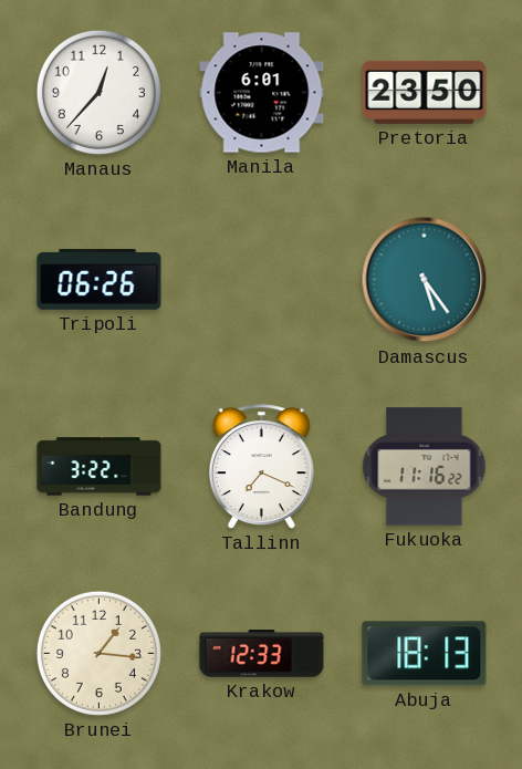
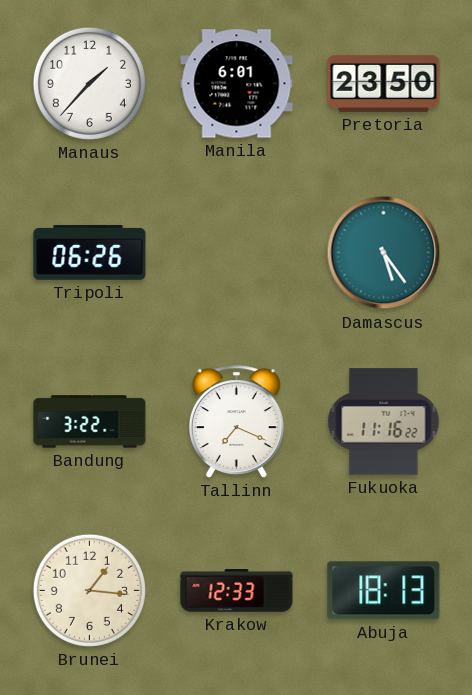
Manaus: 12:37 -> 1:37 (89, 83)
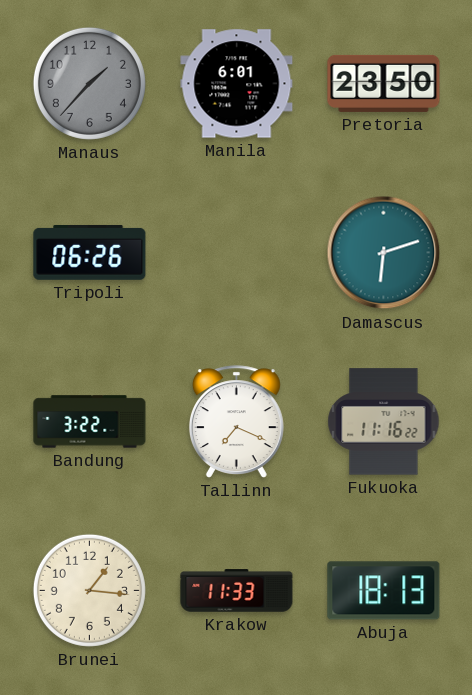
Manaus dial: white -> grey (89, 83)
Damascus: 5:24 -> 6:12 (384, 253)
Krakow: 12:33 -> 11:33 (237, 591)
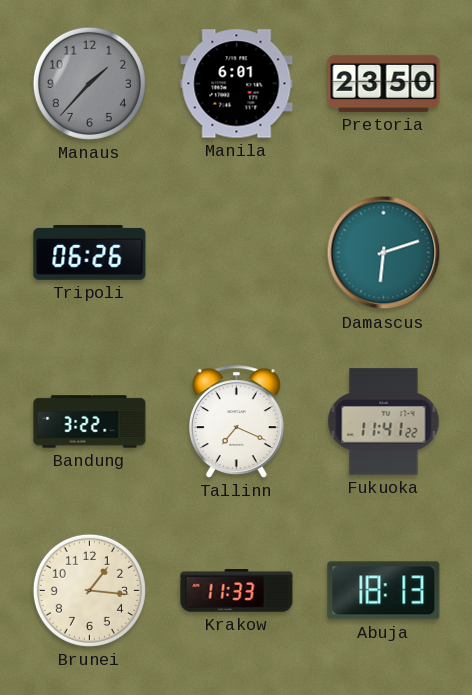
Fukuoka: 11:16 -> 11:41 (384, 422)
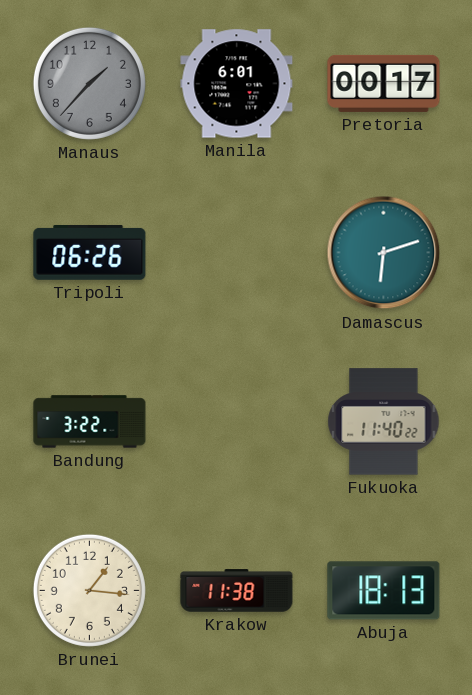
Pretoria: 23:50 -> 00:17 (384, 83)
Tallinn: 7:19 -> none (236, 422)
Fukuoka: 11:41 -> 11:40 (384, 422)
Krakow: 11:33 -> 11:38 (237, 591)
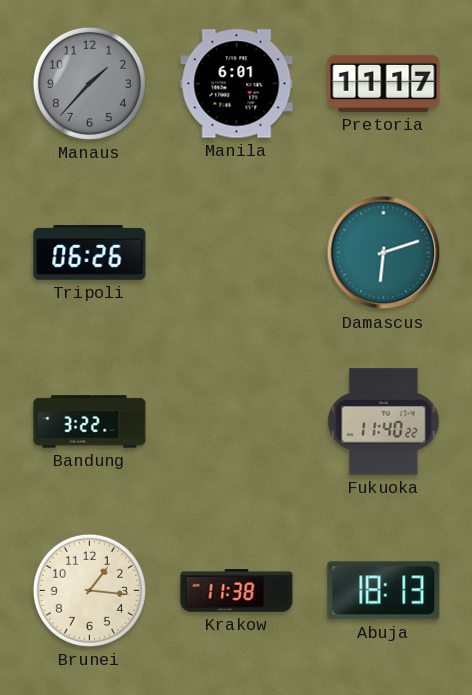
Pretoria: 00:17 -> 11:17 (384, 83)
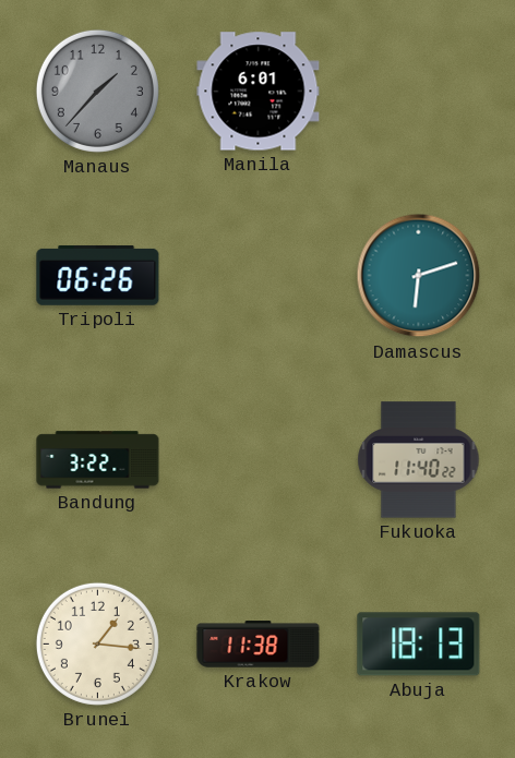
Pretoria: 11:17 -> none (384, 83)
